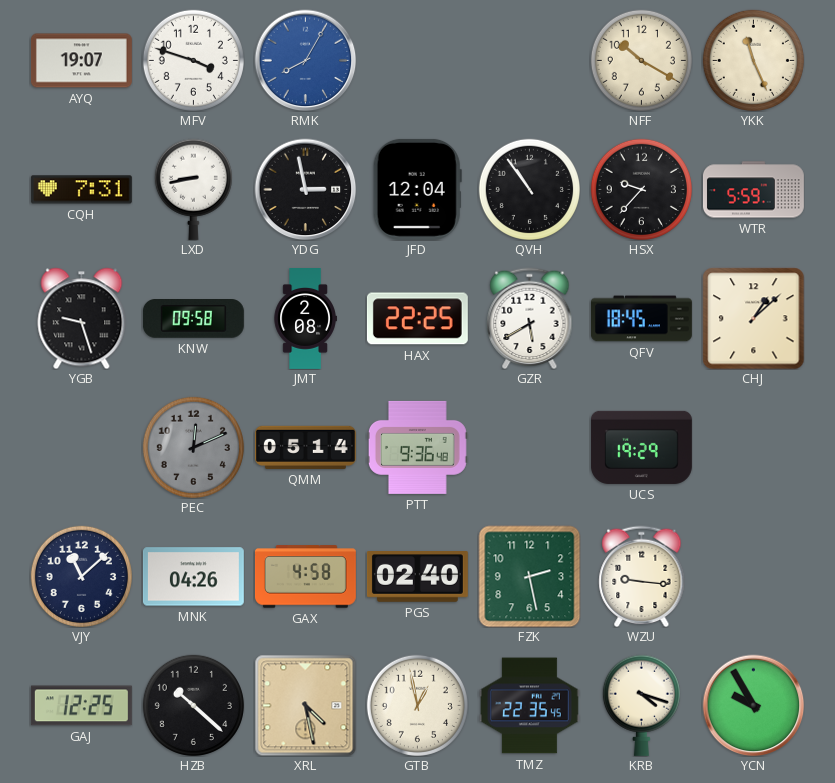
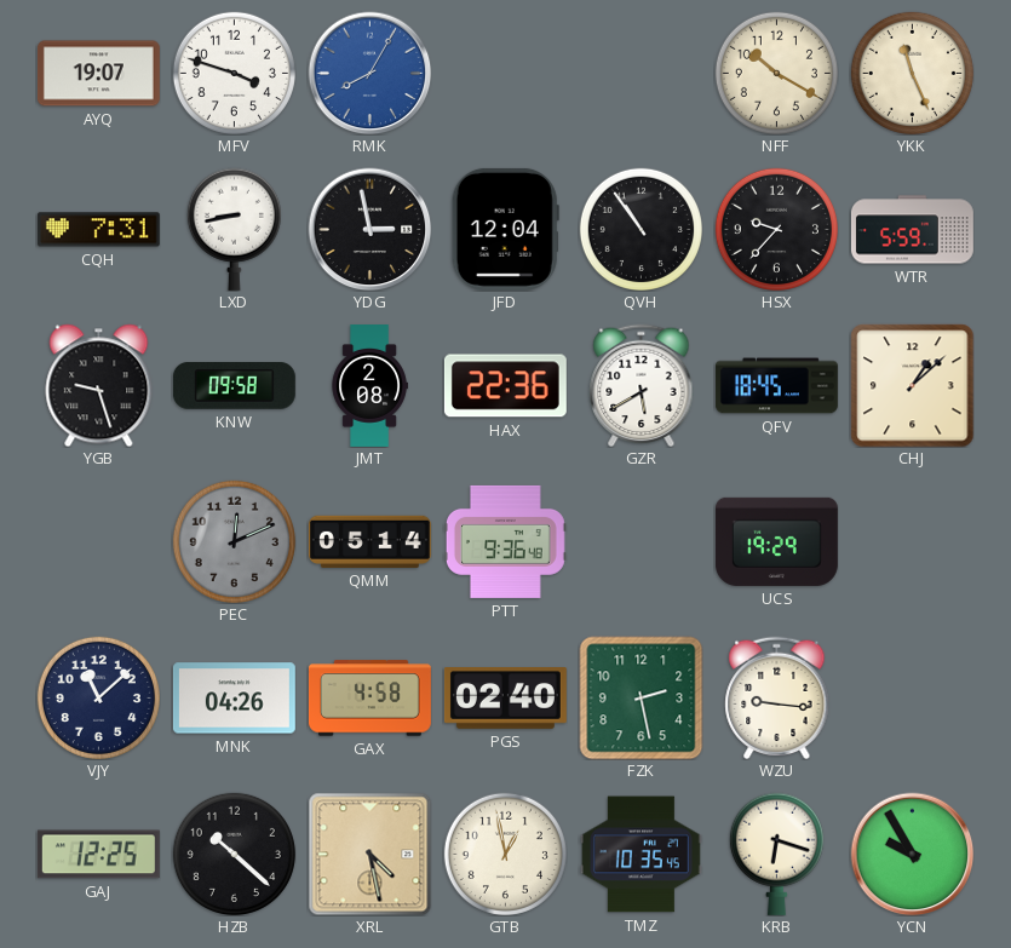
HAX: 22:25 -> 22:36 (505, 386)
TMZ: 22:35 -> 10:35 (641, 855)
KRB: 4:18 -> 6:18 (776, 854)
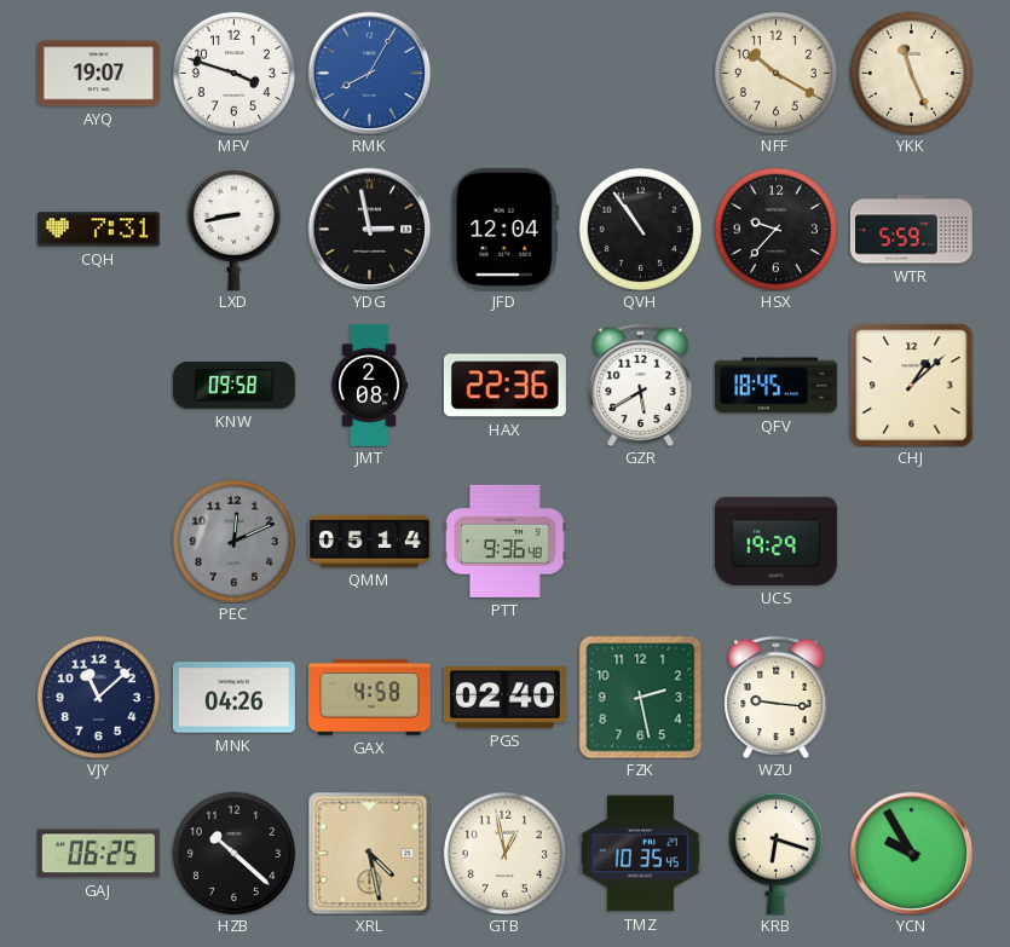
YGB: 9:27 -> none (99, 385)
GAJ: 12:25 -> 06:25 (98, 854)
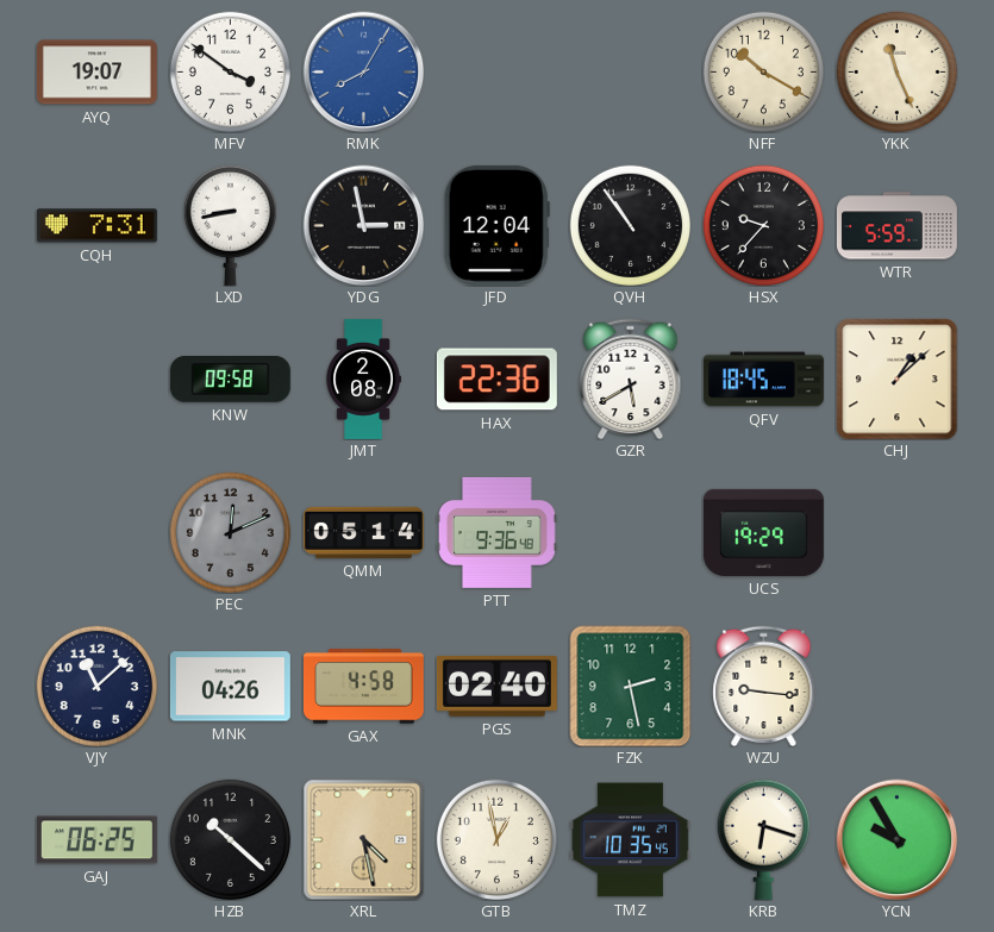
MFV: 3:48 -> 3:51 (230, 71)
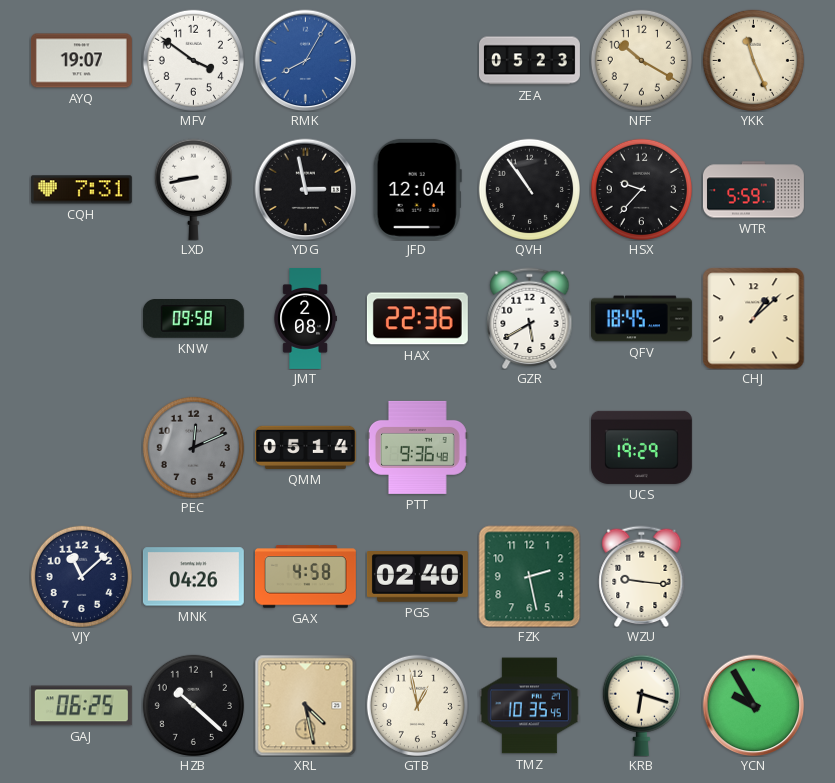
ZEA: none -> 05:23 (530, 61)
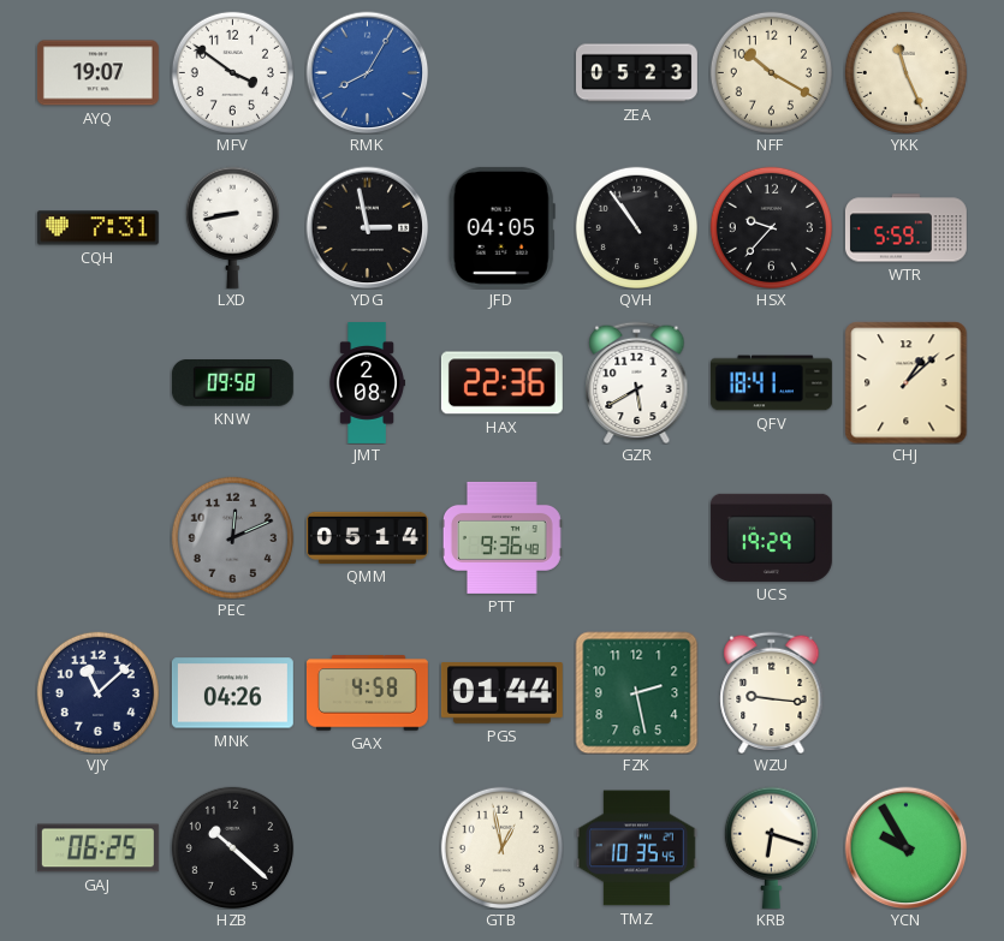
JFD: 12:04 -> 04:05 (501, 227)
QFV: 18:45 -> 18:41 (771, 383)
PGS: 02:40 -> 01:44 (501, 693)
XRL: 4:28 -> none (305, 705)
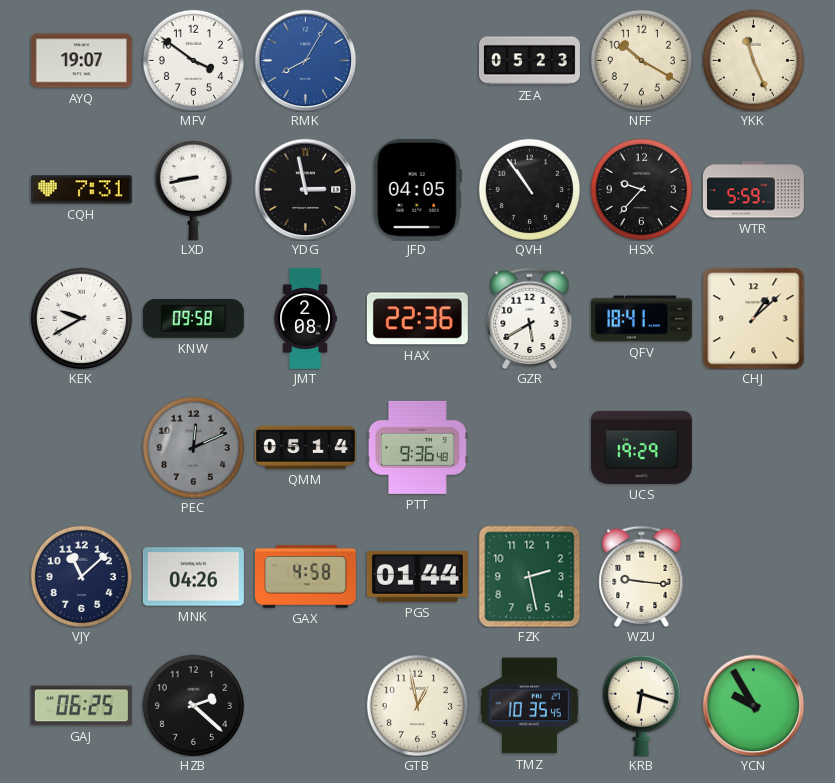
KEK: none -> 9:40 (81, 318)
HZB: 10:22 -> 2:22 (193, 705)
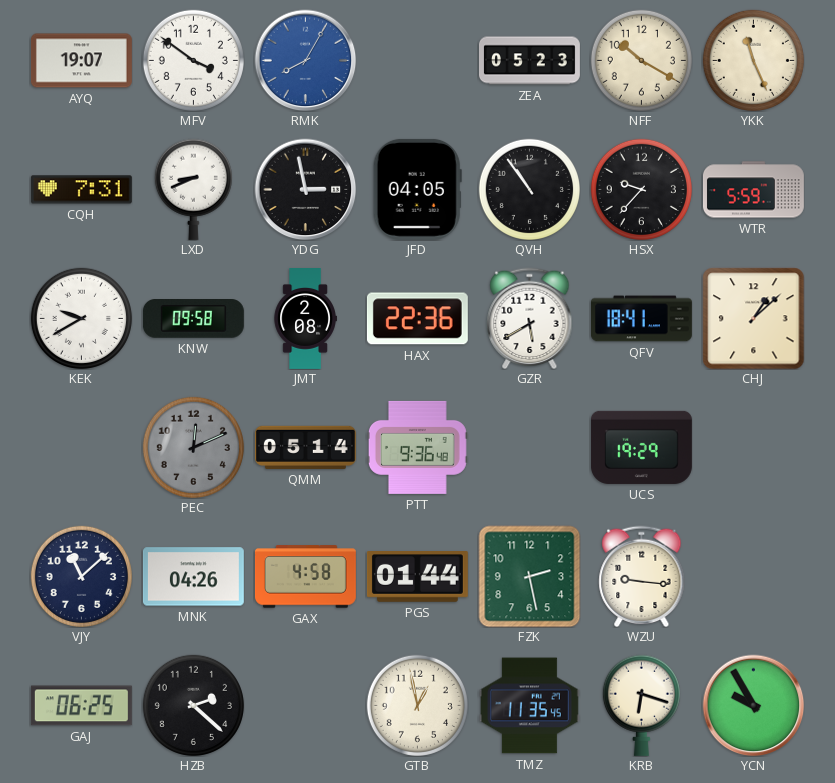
LXD: 8:43 -> 8:41 (193, 189)
TMZ: 10:35 -> 11:35 (529, 706)
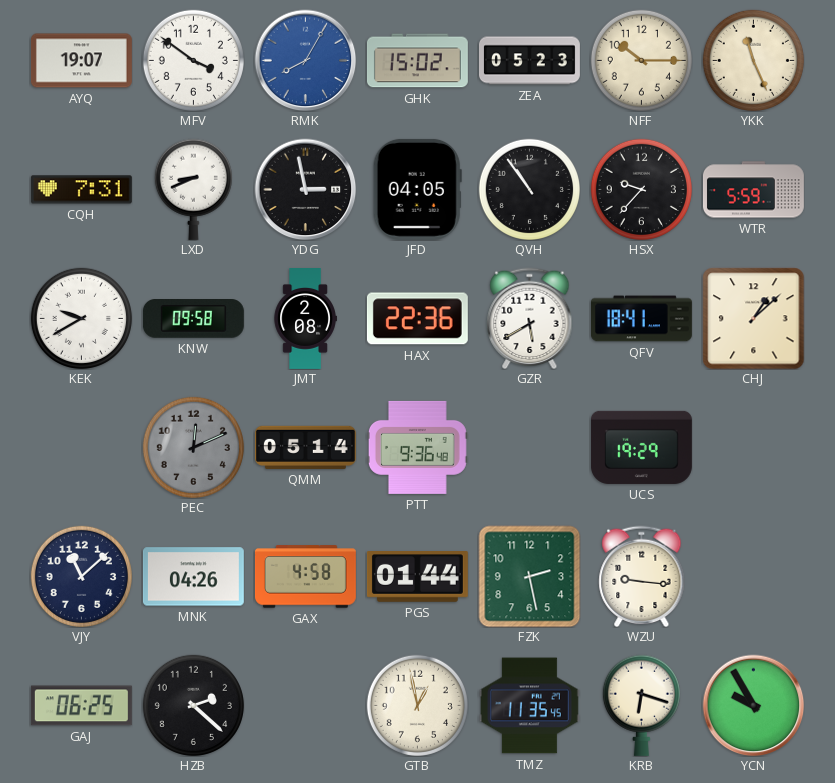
GHK: none -> 15:02 (417, 61)
NFF: 10:20 -> 10:15 (641, 60)
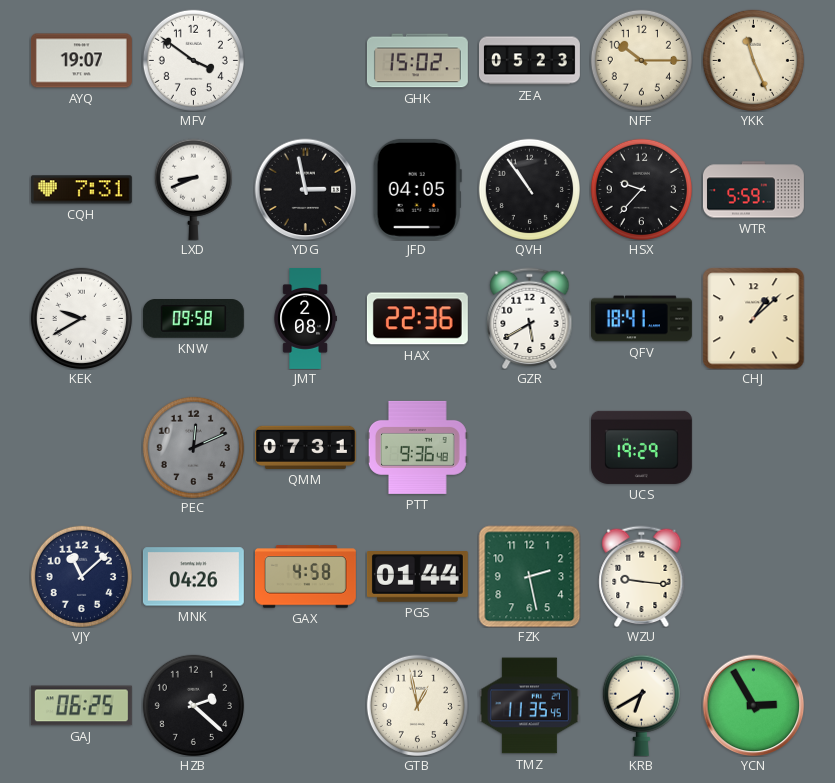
RMK: 8:05 -> none (305, 60)
QMM: 05:14 -> 07:31 (305, 447)
KRB: 6:18 -> 6:40 (641, 705)
YCN: 9:55 -> 2:55 (753, 705)
